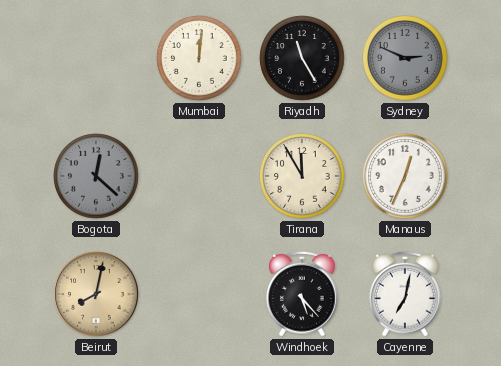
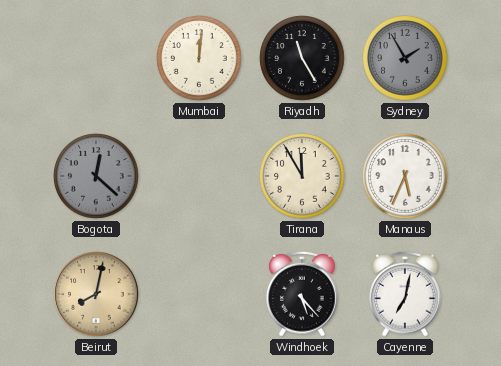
Sydney: 2:49 -> 1:55 (405, 58)
Manaus: 12:34 -> 5:34 (405, 176)
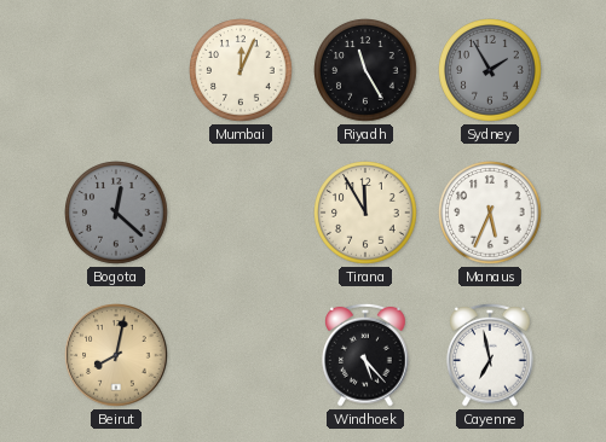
Mumbai: 12:01 -> 12:04 (241, 70)
Cayenne: 7:02 -> 6:58 (490, 355)
